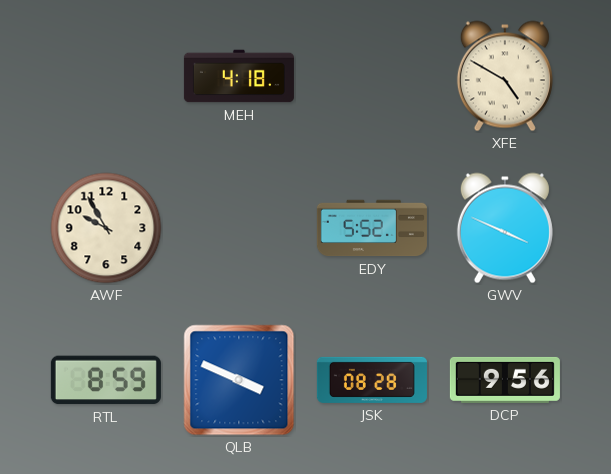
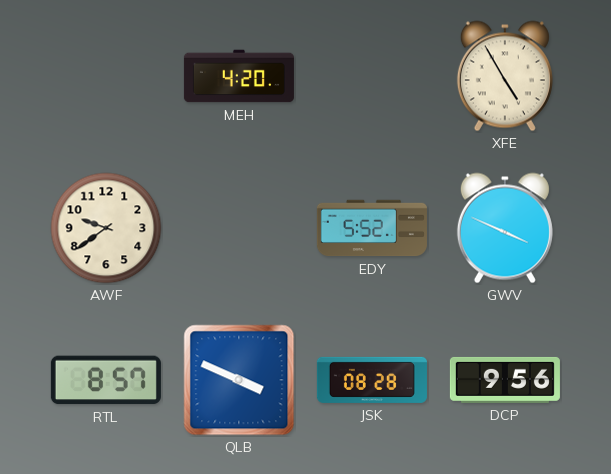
MEH: 4:18 -> 4:20 (239, 76)
XFE: 4:50 -> 4:55 (505, 76)
AWF: 9:55 -> 9:39 (106, 228)
RTL: 8:59 -> 8:57 (106, 380)
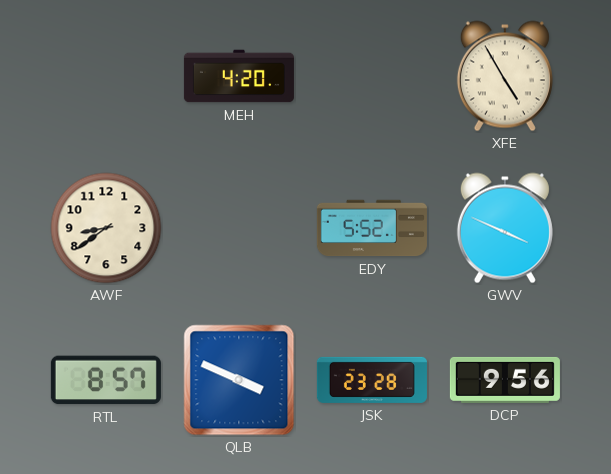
AWF: 9:39 -> 8:39 (106, 228)
JSK: 08:28 -> 23:28 (372, 380)
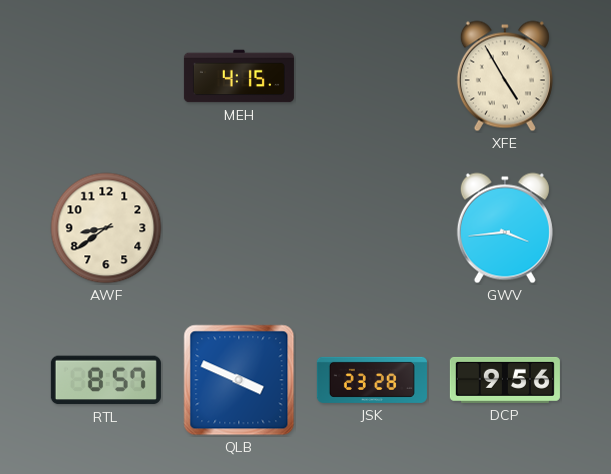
MEH: 4:20 -> 4:15 (239, 76)
EDY: 5:52 -> none (372, 228)
GWV: 3:49 -> 3:44 (505, 228)
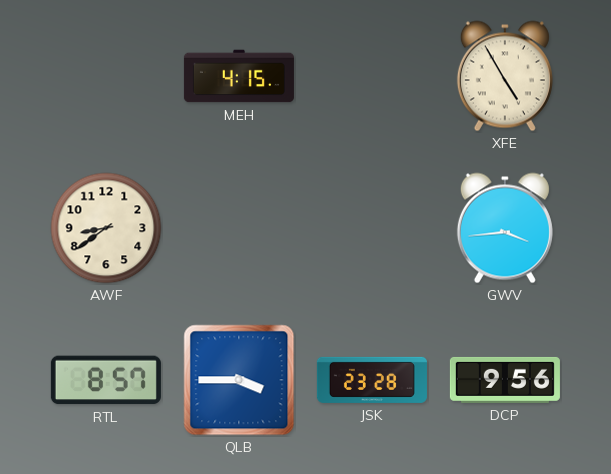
QLB: 3:49 -> 3:45 (239, 380)
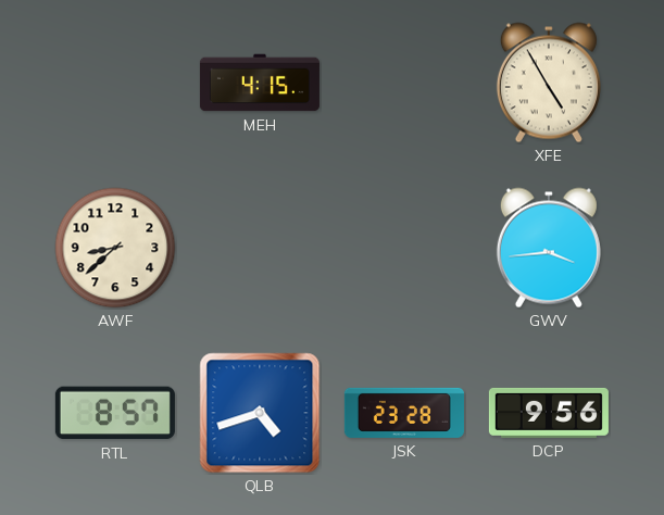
AWF: 8:39 -> 8:38 (115, 248)
QLB: 3:45 -> 4:42 (260, 413)
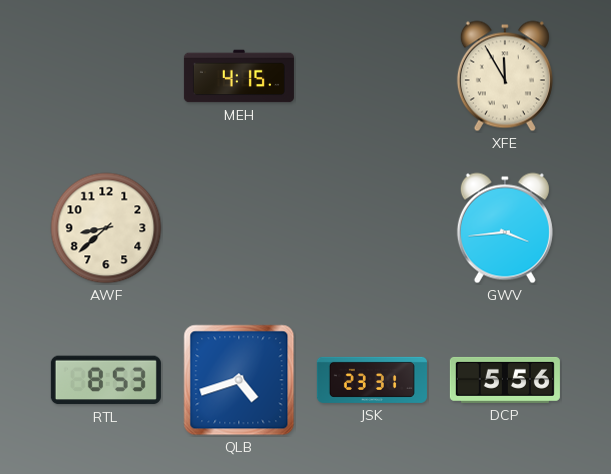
XFE: 4:55 -> 11:55 (505, 76)
RTL: 8:57 -> 8:53 (106, 380)
JSK: 23:28 -> 23:31 (372, 380)
DCP: 9:56 -> 5:56 (505, 380)
